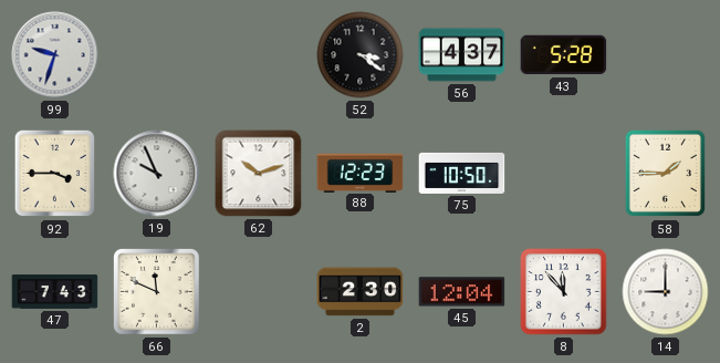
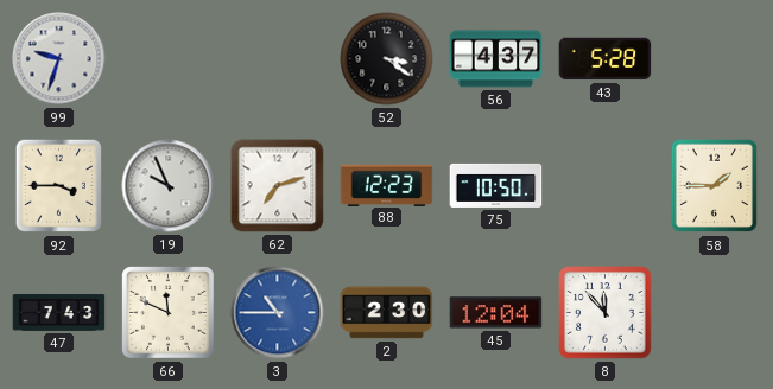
62: 10:12 -> 7:12 (278, 186)
3: none -> 10:45 (278, 313)
14: 9:00 -> none (666, 292)
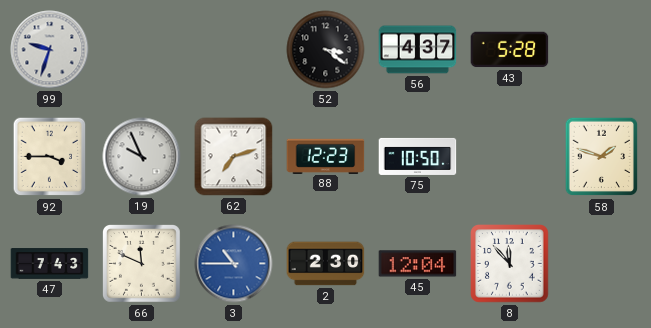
58: 1:45 -> 1:48 (602, 157)
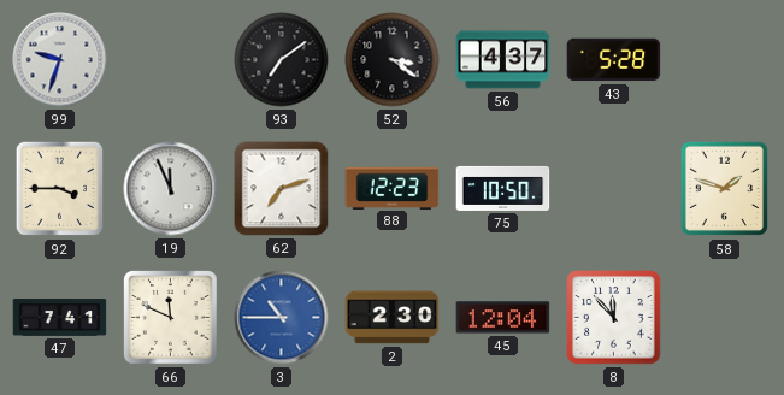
93: none -> 7:09 (282, 60)
19: 9:56 -> 11:56 (171, 189)
47: 7:43 -> 7:41 (60, 318)
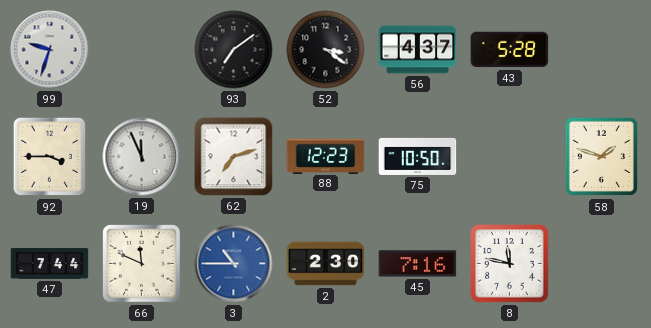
47: 7:41 -> 7:44 (50, 264)
45: 12:04 -> 7:16 (418, 264)
8: 11:53 -> 11:47 (510, 264)
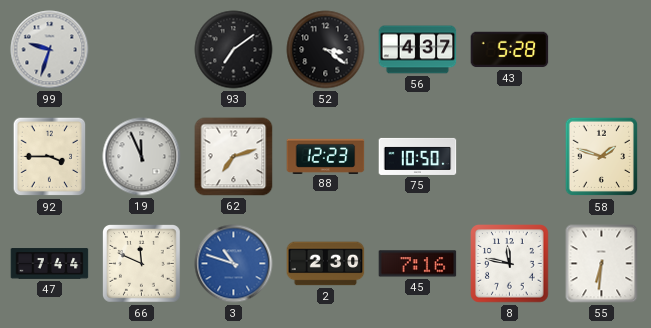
3: 10:45 -> 10:48 (234, 264)
55: none -> 6:31 (602, 264)
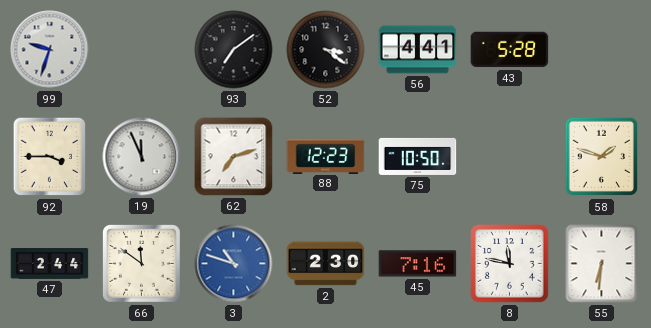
56: 4:37 -> 4:41 (418, 50)
47: 7:44 -> 2:44 (50, 264)
66: 11:49 -> 11:51 (142, 264)
